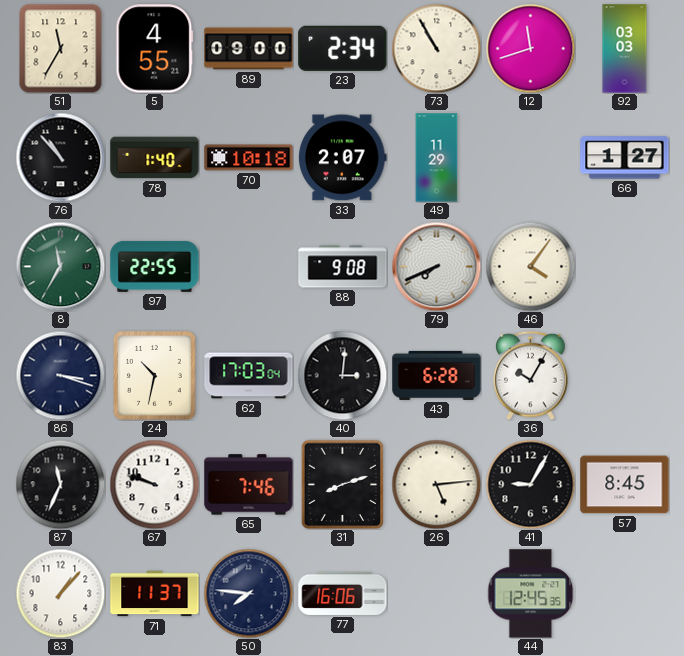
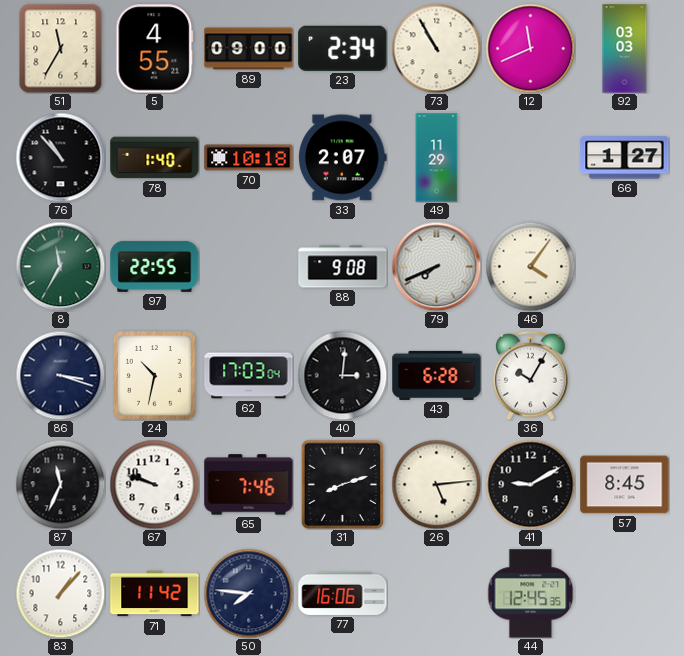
12: 11:42 -> 11:41 (530, 48)
41: 9:05 -> 9:10 (530, 484)
71: 11:37 -> 11:42 (155, 594)
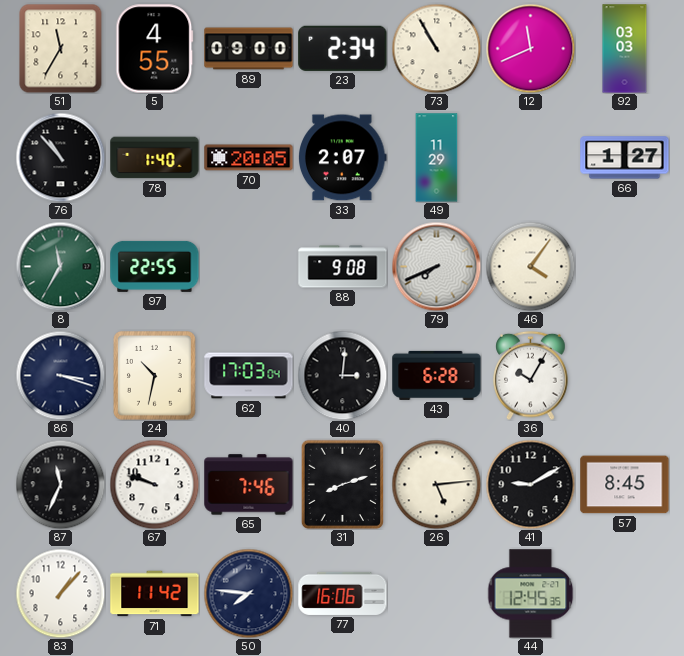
70: 10:18 -> 20:05 (249, 158)
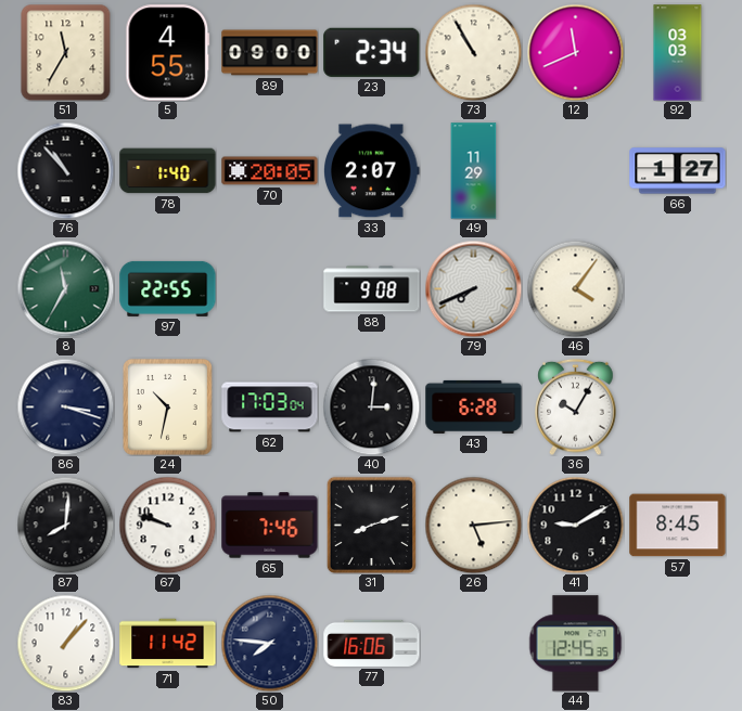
87: 11:34 -> 8:01 (65, 525)
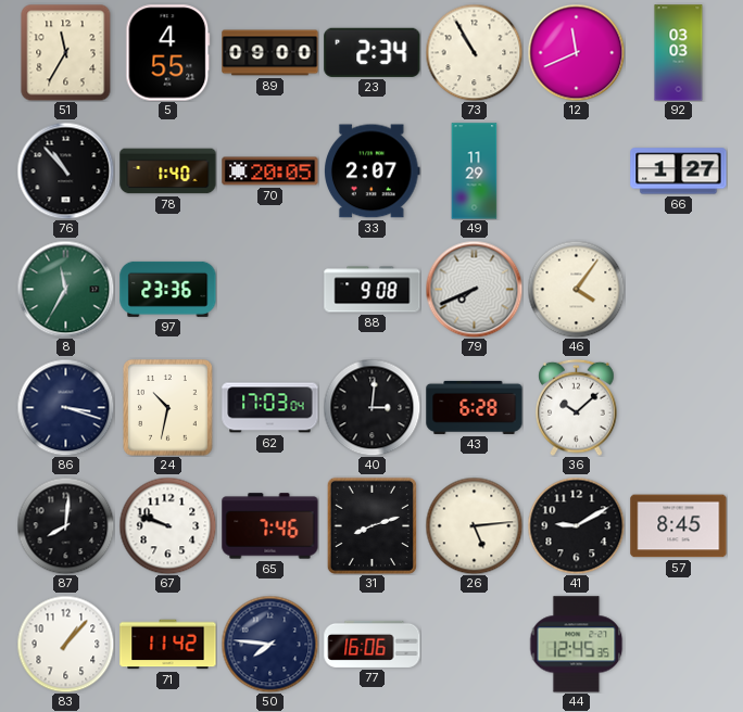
97: 22:55 -> 23:36 (168, 289)
36: 10:05 -> 10:08 (577, 407)
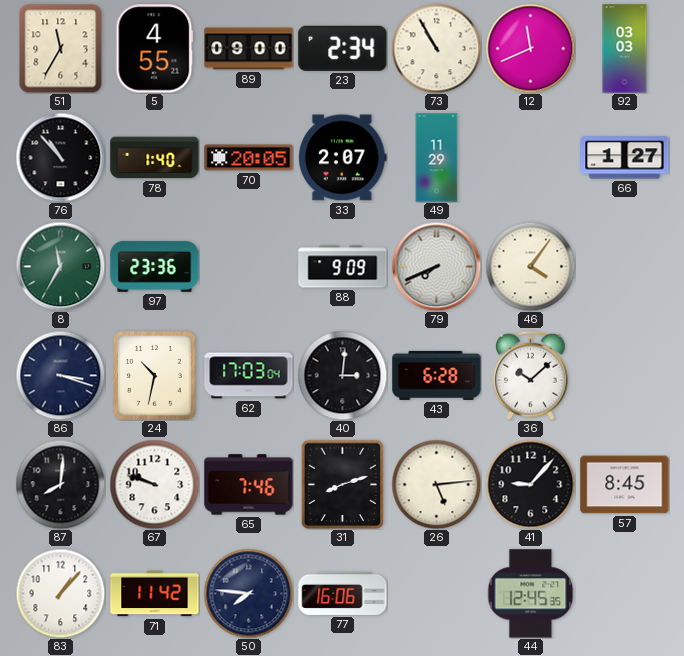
88: 9:08 -> 9:09 (343, 267)
41: 9:10 -> 9:07 (530, 484)
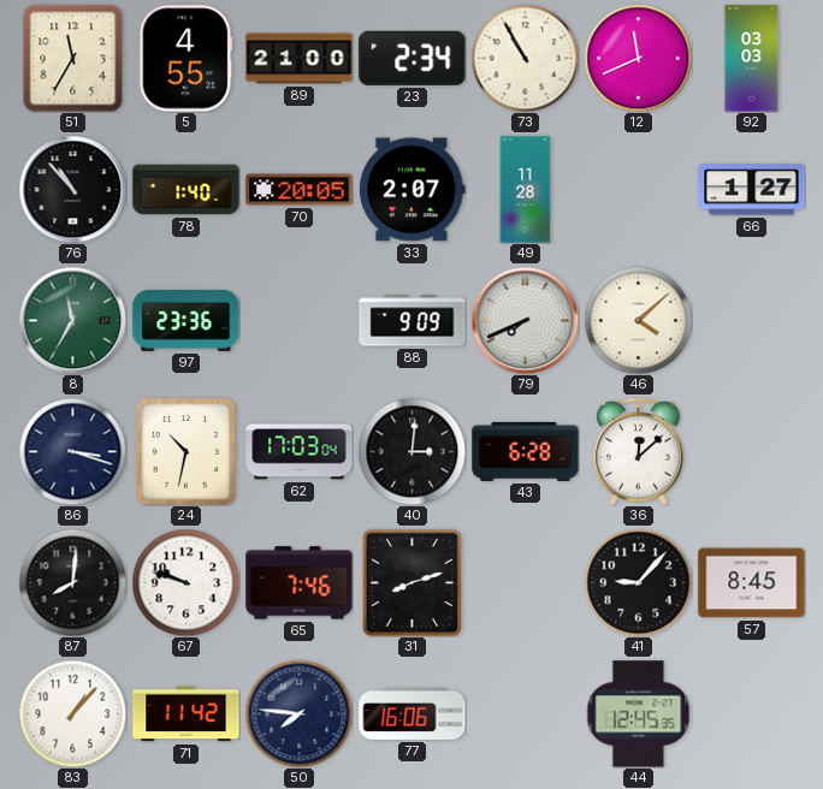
89: 09:00 -> 21:00 (300, 59)
49: 11:29 -> 11:28 (526, 190)
46: 4:06 -> 4:08 (638, 320)
36: 10:08 -> 12:08 (639, 451)
26: 5:14 -> none (436, 484)
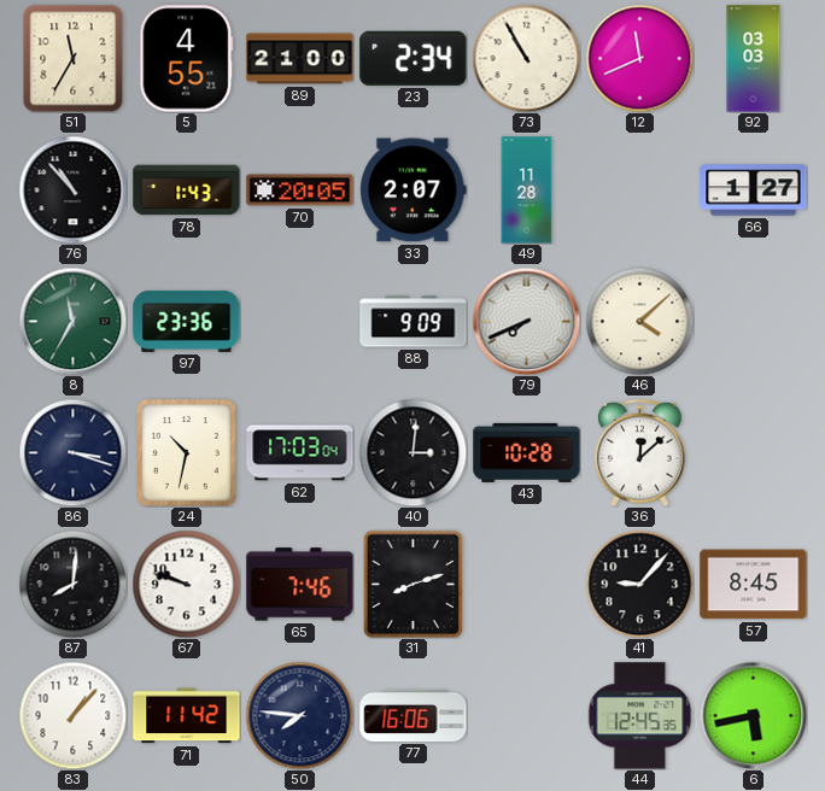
78: 1:40 -> 1:43 (187, 191)
43: 6:28 -> 10:28 (527, 452)
6: none -> 5:43 (753, 715)
